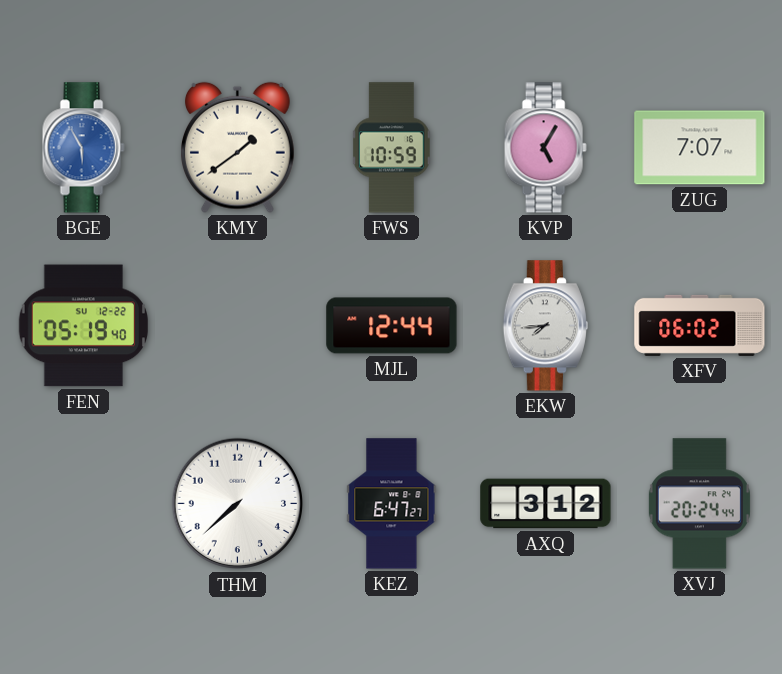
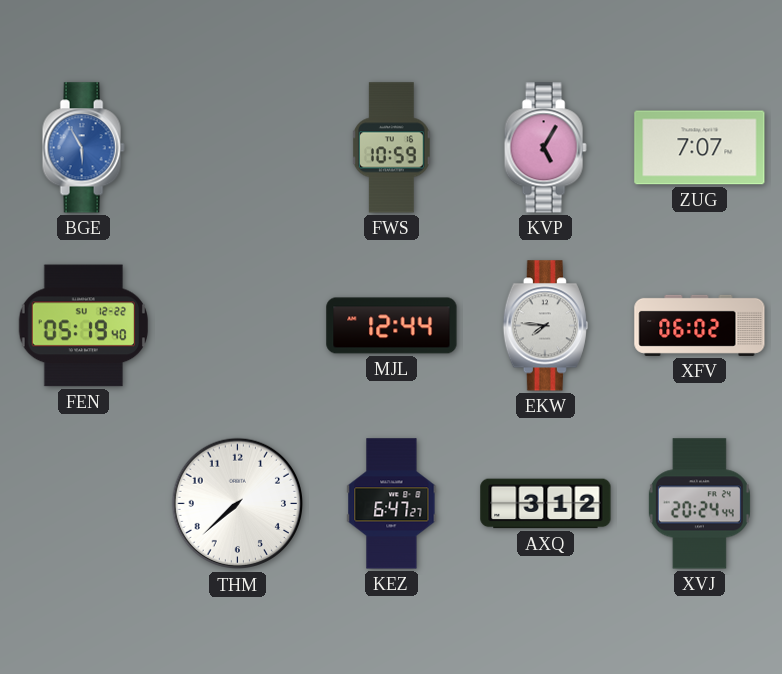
KMY: 1:39 -> none (237, 147)
EKW: 7:44 -> 7:46 (545, 326)
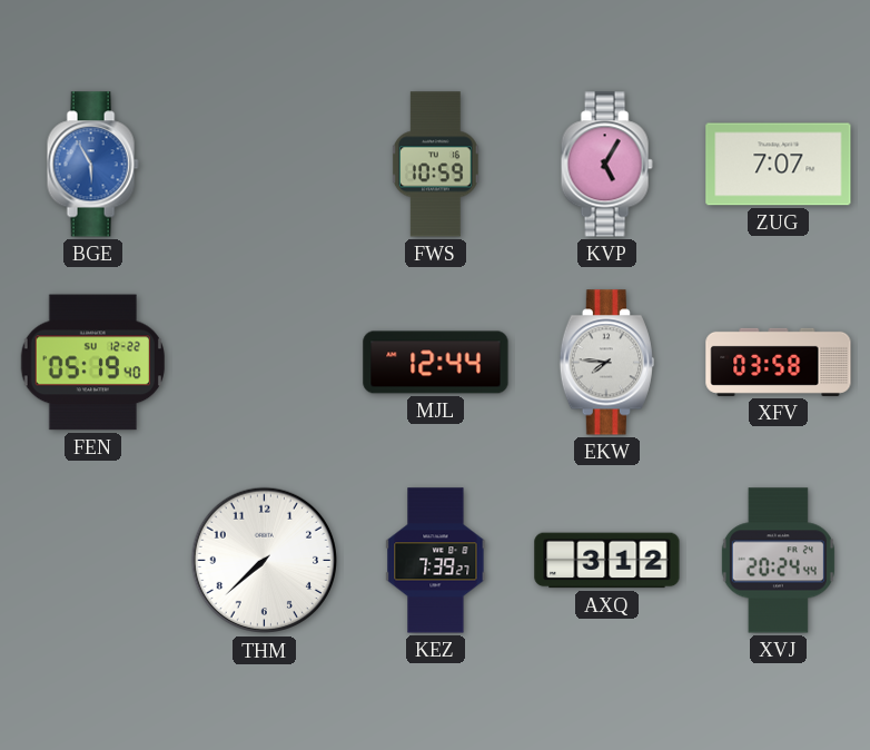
XFV: 06:02 -> 03:58 (779, 362)
KEZ: 6:47 -> 7:39 (436, 561)
